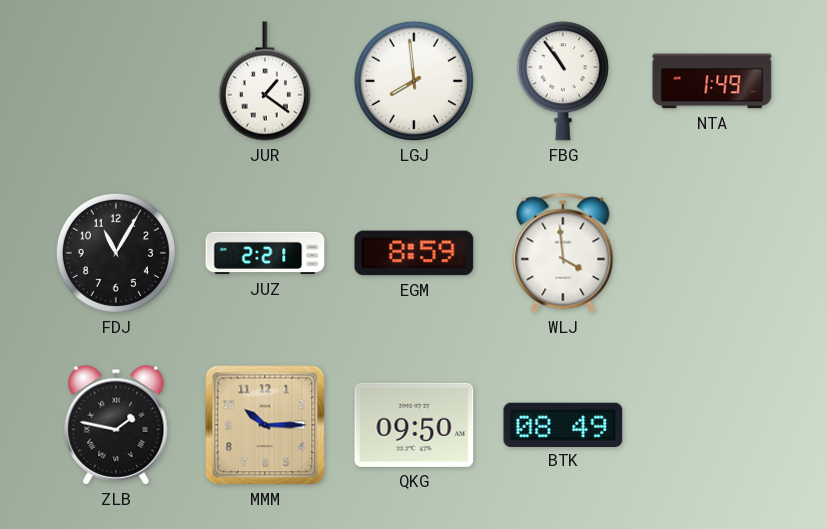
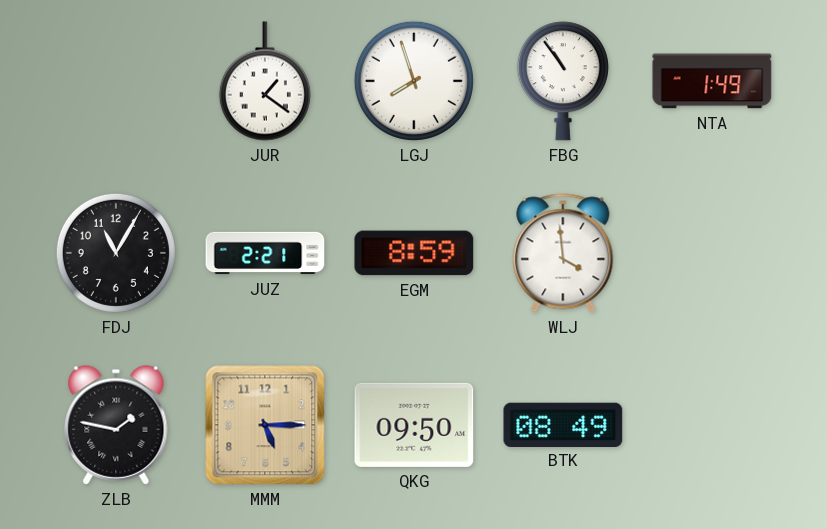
LGJ: 7:59 -> 7:57 (414, 81)
MMM: 10:15 -> 5:15 (265, 425)
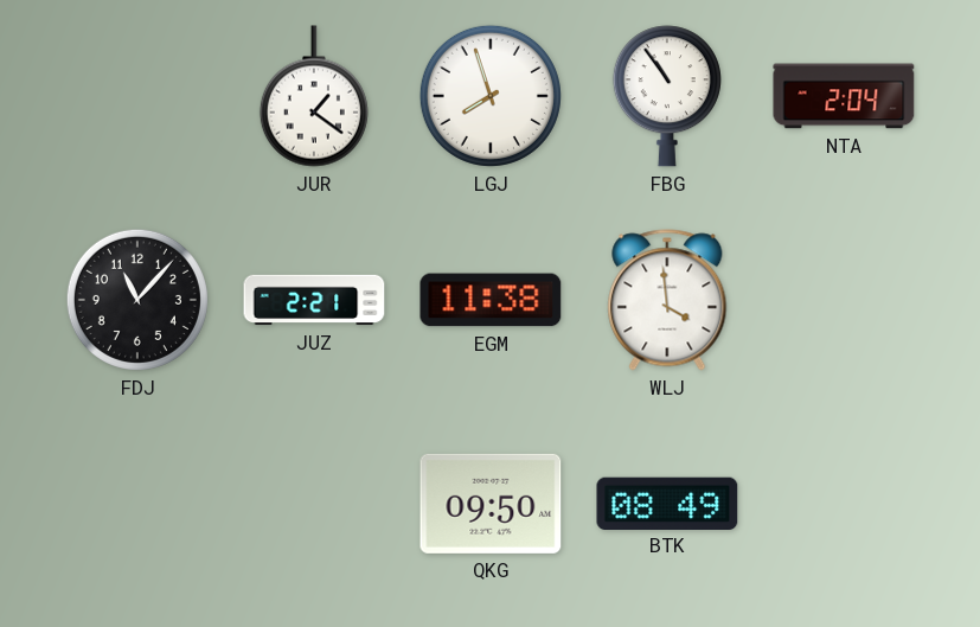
NTA: 1:49 -> 2:04 (844, 96)
FDJ: 11:05 -> 11:07 (137, 300)
EGM: 8:59 -> 11:38 (491, 300)
ZLB: 1:47 -> none (116, 425)
MMM: 5:15 -> none (265, 425)
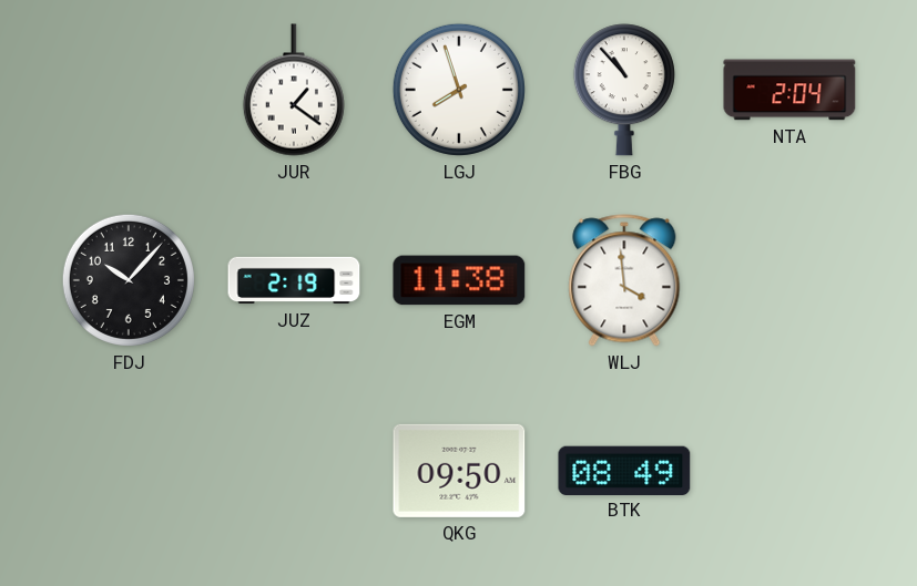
FBG: 10:54 -> 10:53 (624, 90)
FDJ: 11:07 -> 10:07 (129, 280)
JUZ: 2:21 -> 2:19 (294, 280)
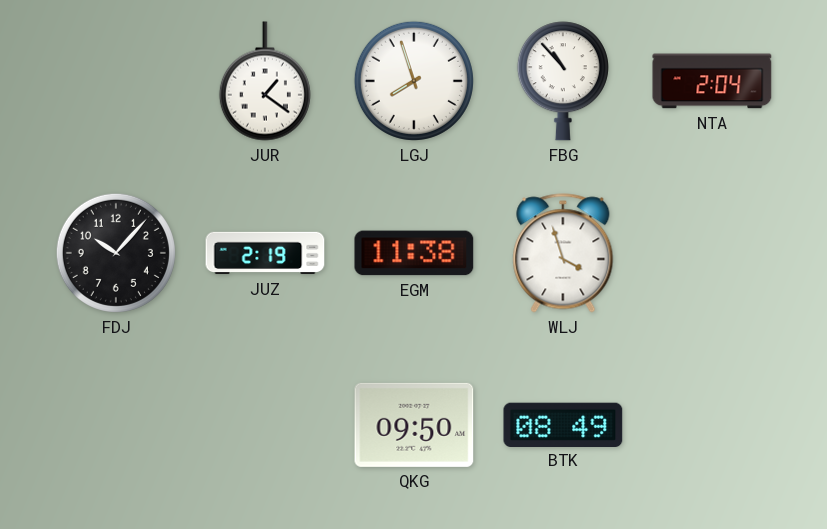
WLJ: 3:59 -> 3:57 (563, 253)
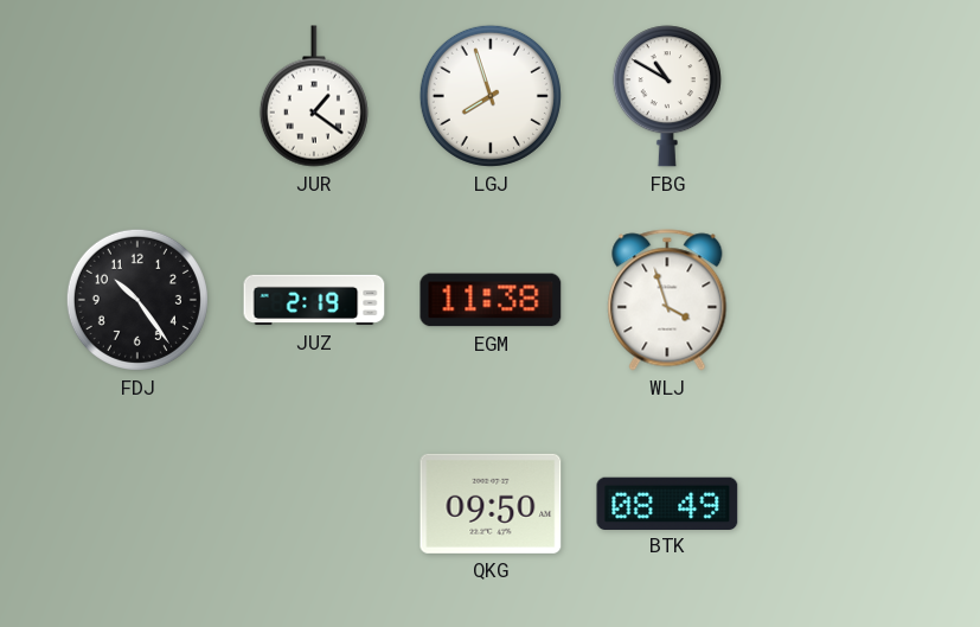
FBG: 10:53 -> 10:50 (667, 96)
NTA: 2:04 -> none (712, 81)
FDJ: 10:07 -> 10:24 (137, 300)
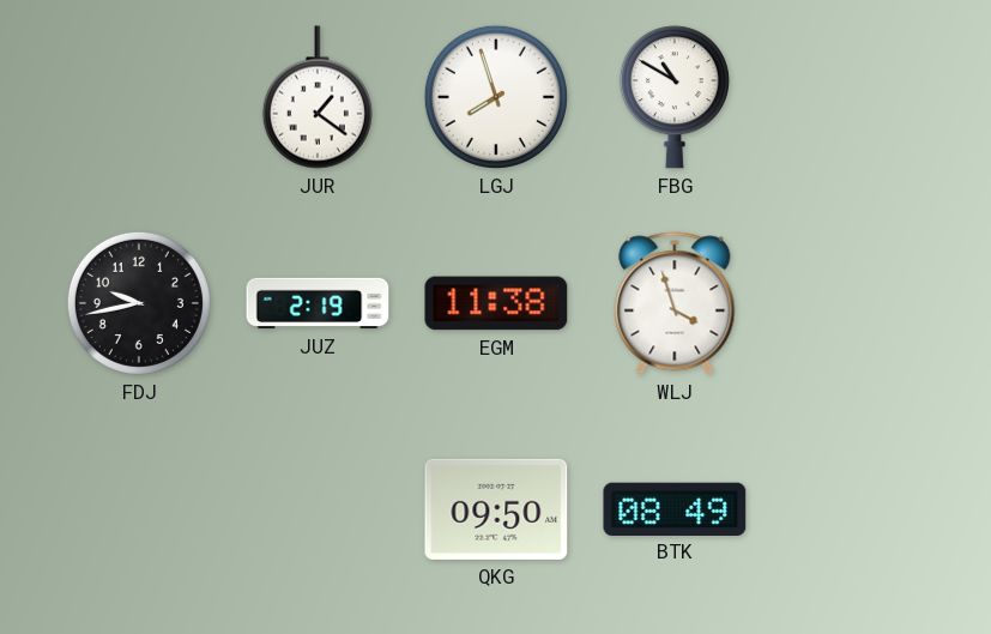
FDJ: 10:24 -> 9:43 (139, 303)
